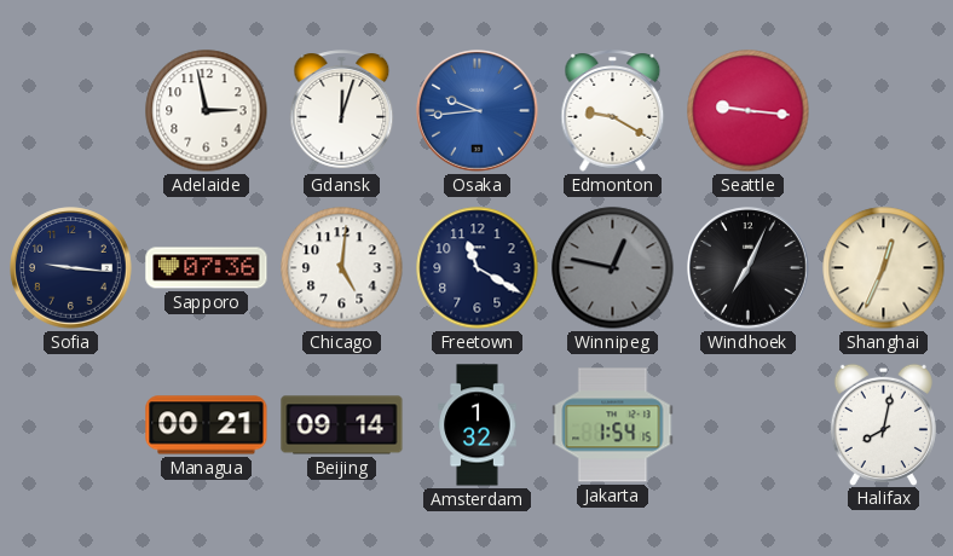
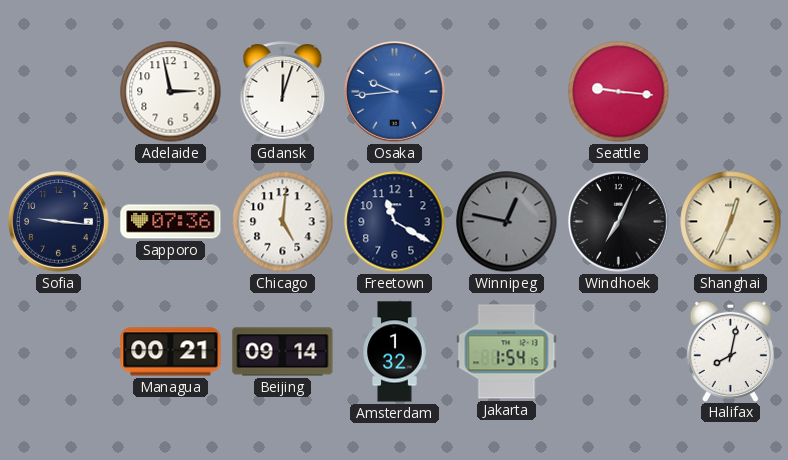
Edmonton: 9:20 -> none (613, 111)
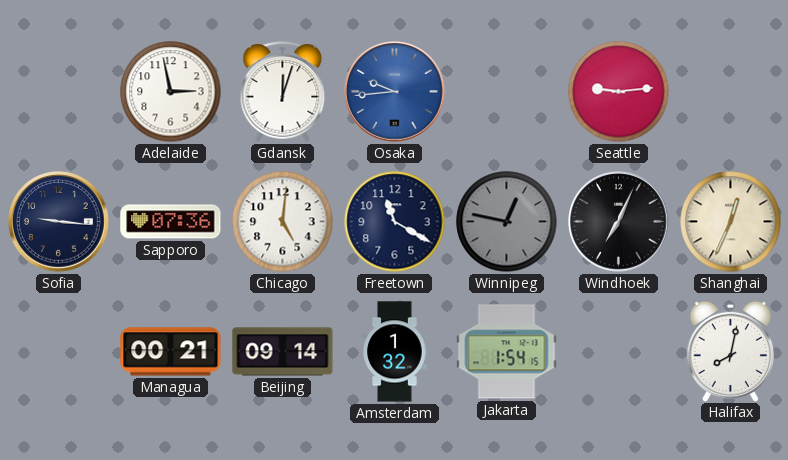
Seattle: 9:16 -> 9:14 (619, 92)
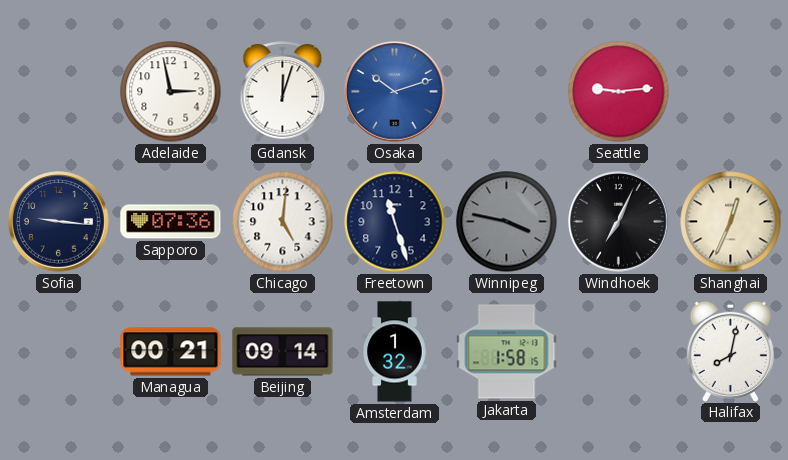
Osaka: 9:44 -> 10:12 (395, 92)
Freetown: 11:20 -> 11:27 (395, 222)
Winnipeg: 12:47 -> 3:47 (507, 222)
Jakarta: 1:54 -> 1:58 (507, 352)
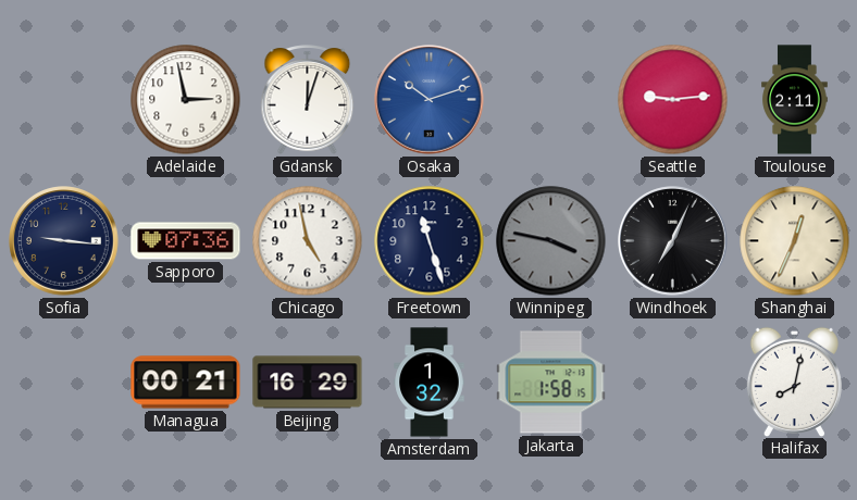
Toulouse: none -> 2:11 (795, 100)
Chicago: 5:01 -> 4:58 (308, 241)
Beijing: 09:14 -> 16:29 (308, 383)
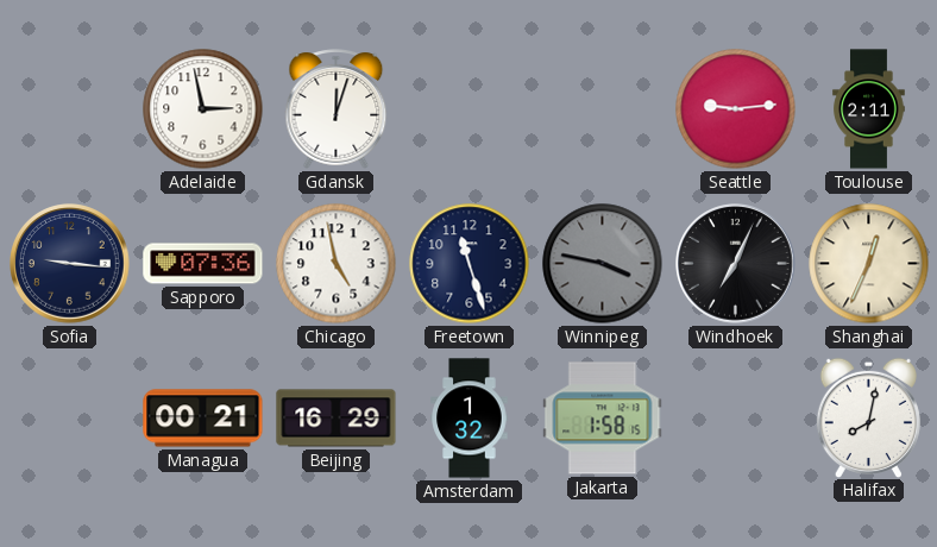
Osaka: 10:12 -> none (430, 100)
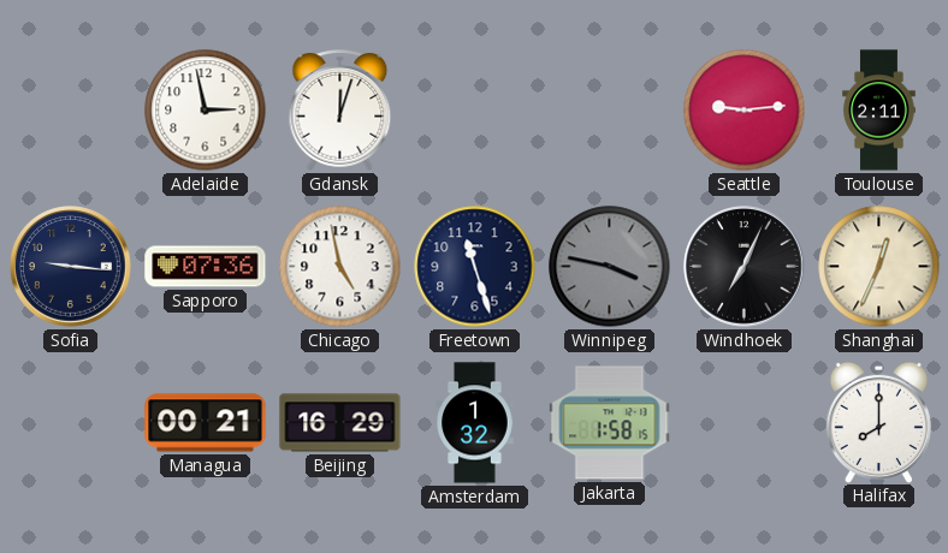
Halifax: 8:02 -> 8:00 (878, 422)
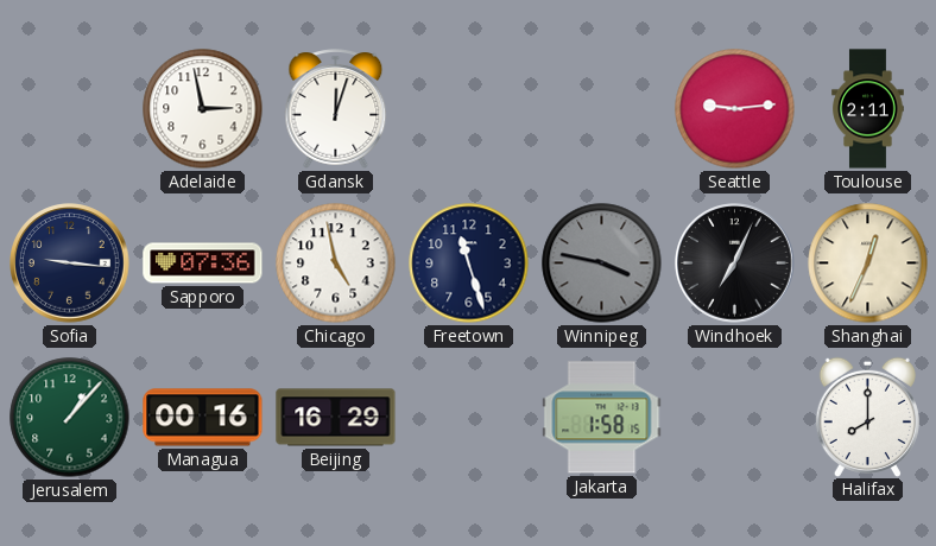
Jerusalem: none -> 1:07 (70, 418)
Managua: 00:21 -> 00:16 (203, 418)
Amsterdam: 1:32 -> none (475, 423)
